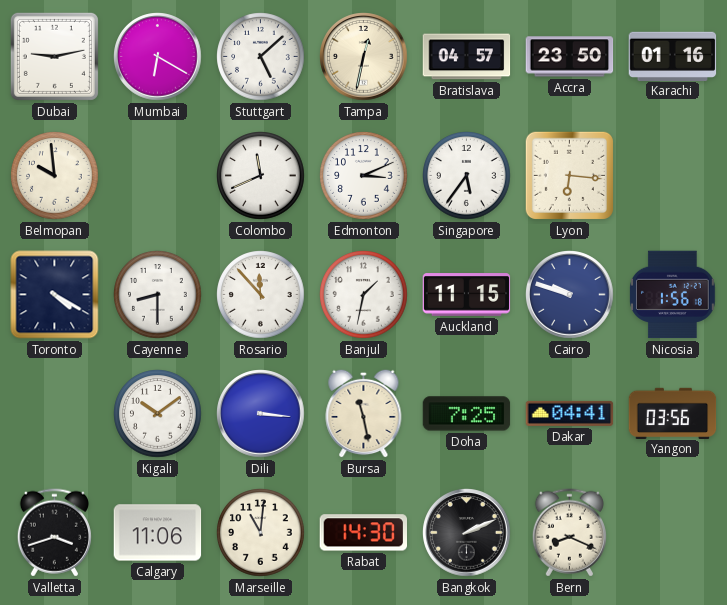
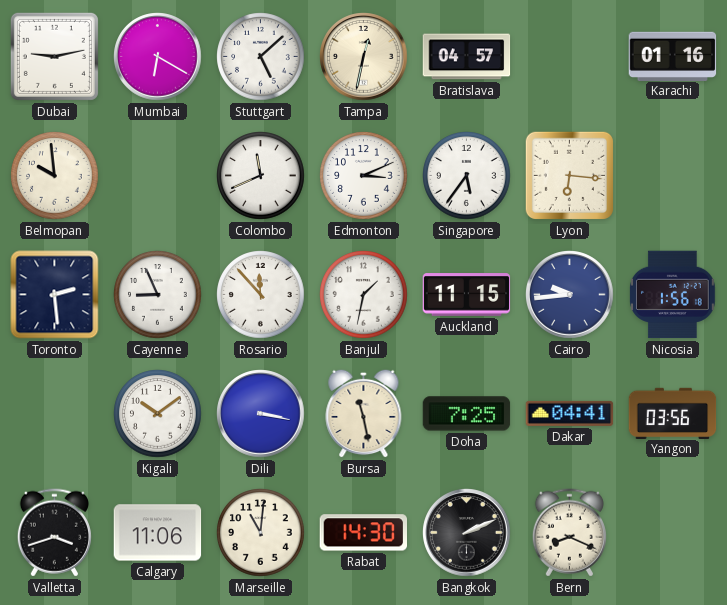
Accra: 23:50 -> none (570, 57)
Toronto: 4:20 -> 2:29 (55, 295)
Cayenne: 8:30 -> 8:56 (158, 295)
Cairo: 9:48 -> 9:44 (570, 295)
Dili: 3:16 -> 3:17 (261, 414)
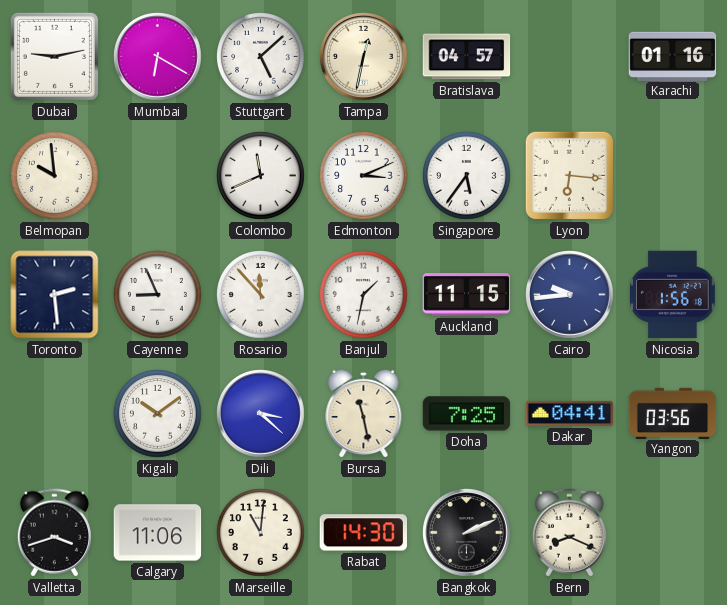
Dili: 3:17 -> 3:22 (261, 414)
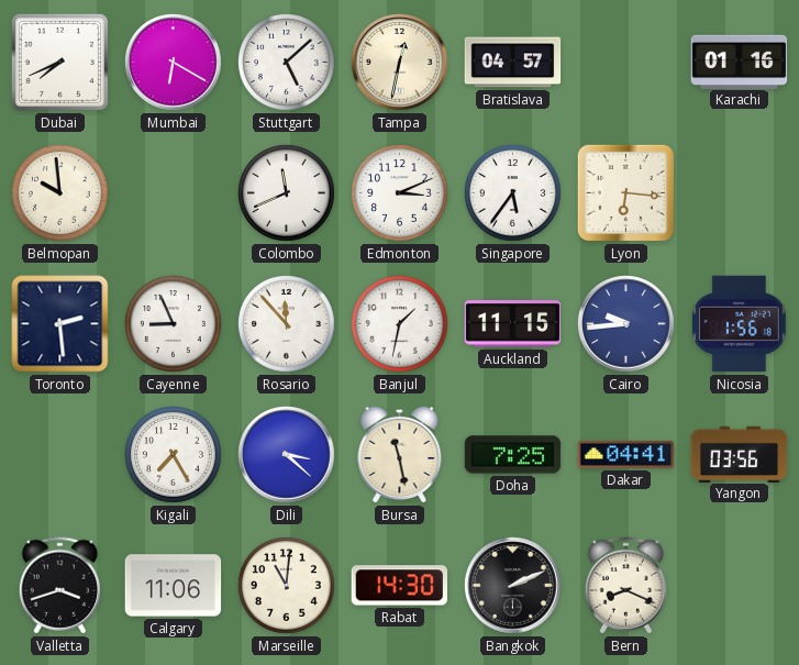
Dubai: 9:13 -> 7:41 (59, 62)
Kigali: 10:09 -> 7:25 (174, 455)
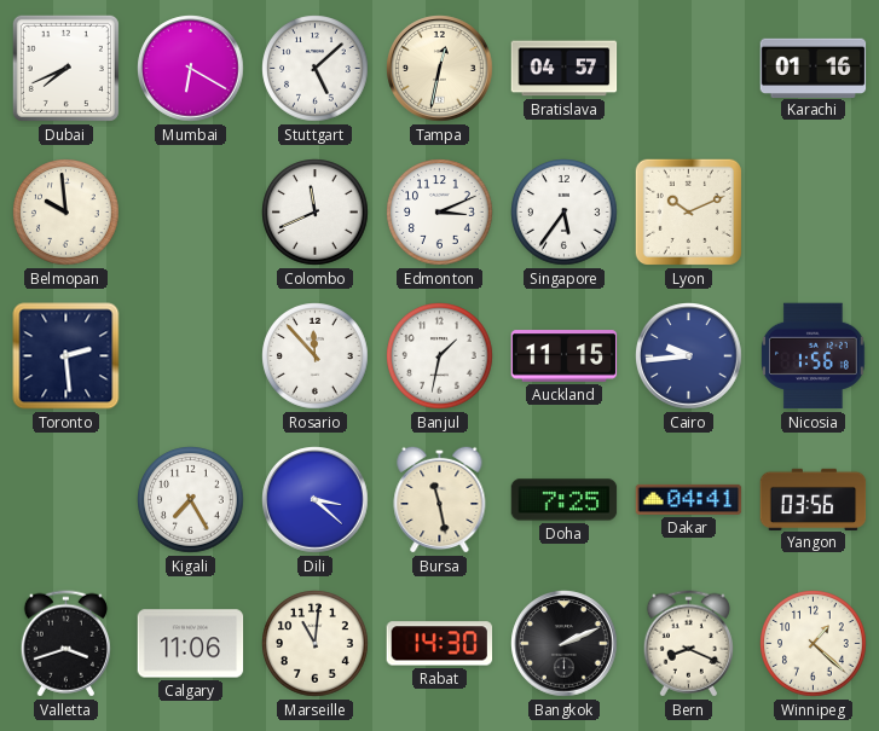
Lyon: 6:16 -> 10:11 (688, 211)
Cayenne: 8:56 -> none (174, 324)
Winnipeg: none -> 1:22 (814, 644)
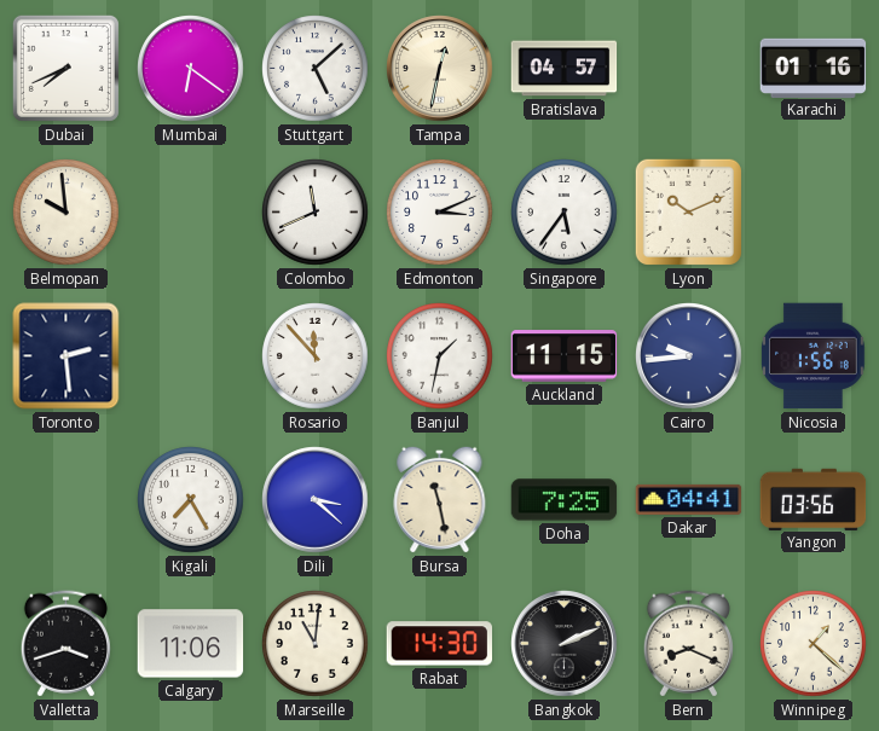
Mumbai: 6:20 -> 6:21 (191, 69)
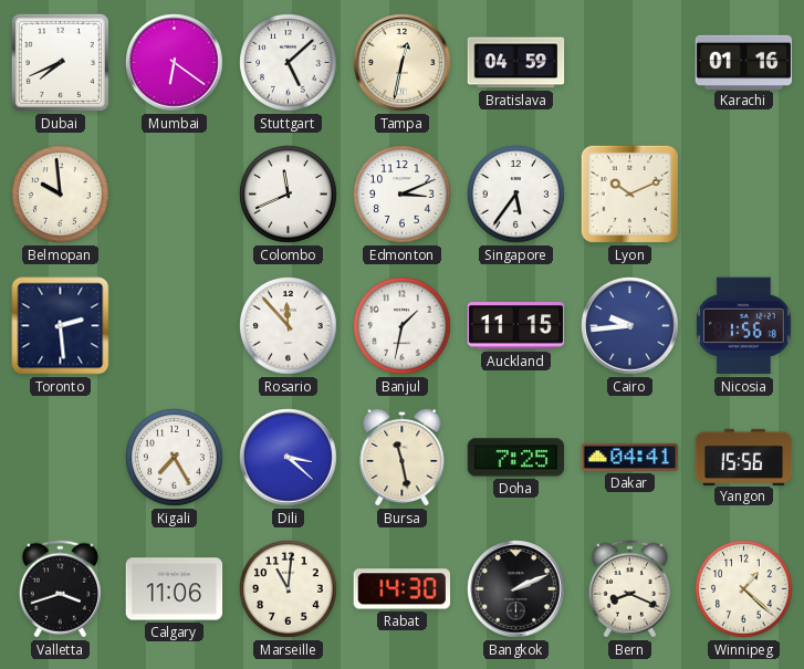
Bratislava: 04:57 -> 04:59 (516, 63)
Yangon: 03:56 -> 15:56 (744, 457)
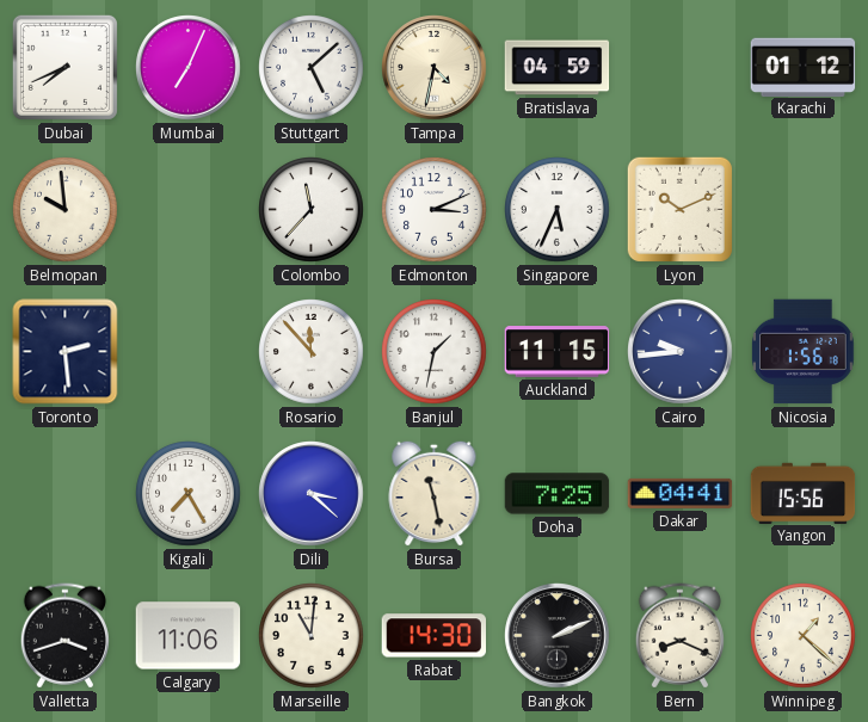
Mumbai: 6:21 -> 7:04 (189, 68)
Tampa: 12:32 -> 4:32 (435, 68)
Karachi: 01:16 -> 01:12 (804, 67)
Colombo: 11:41 -> 11:37 (312, 210)
Singapore: 5:36 -> 5:34 (558, 210)
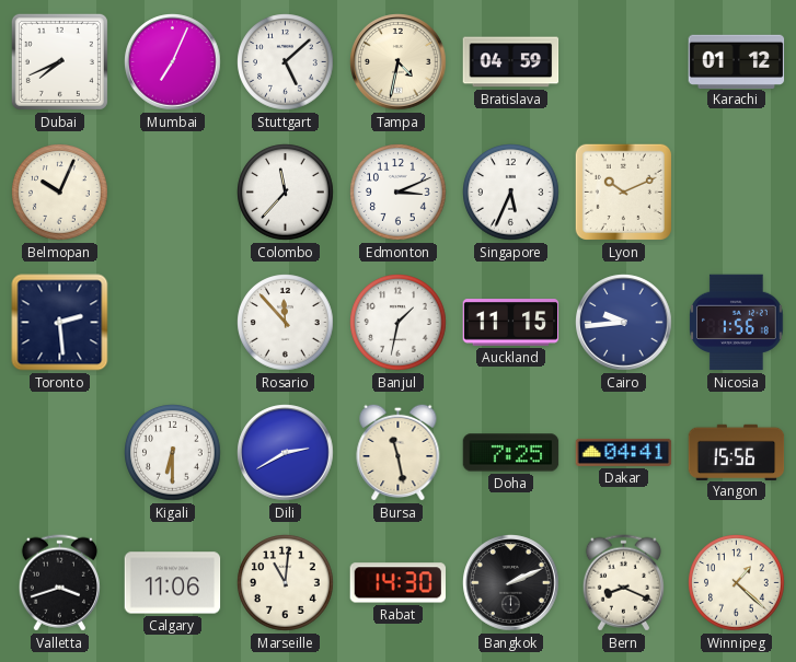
Belmopan: 9:59 -> 10:04 (60, 193)
Kigali: 7:25 -> 6:30 (173, 453)
Dili: 3:22 -> 2:40 (286, 453)
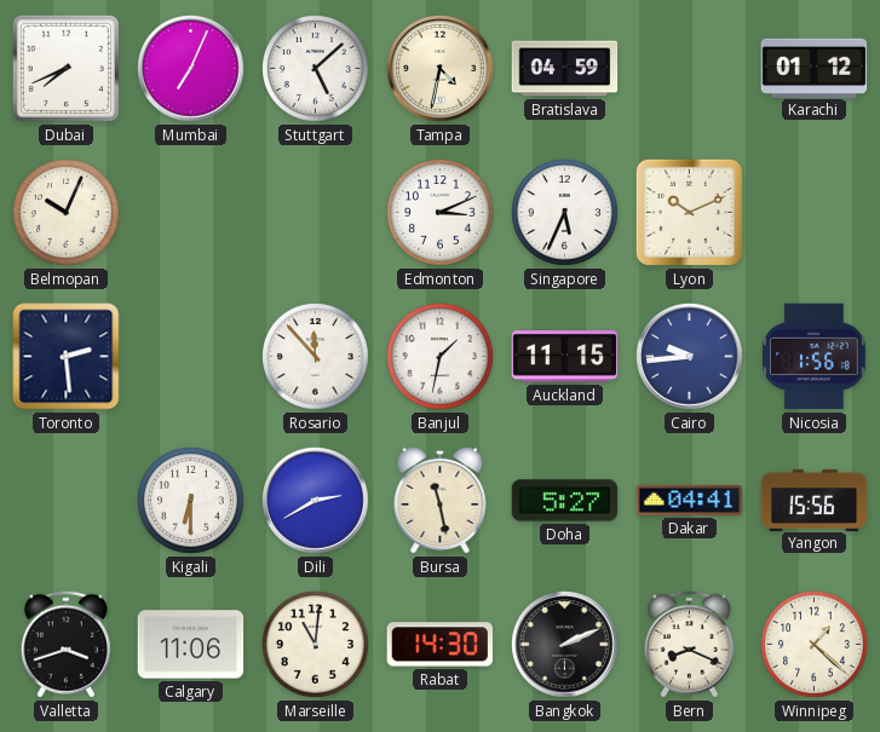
Colombo: 11:37 -> none (286, 193)
Doha: 7:25 -> 5:27 (565, 501)
